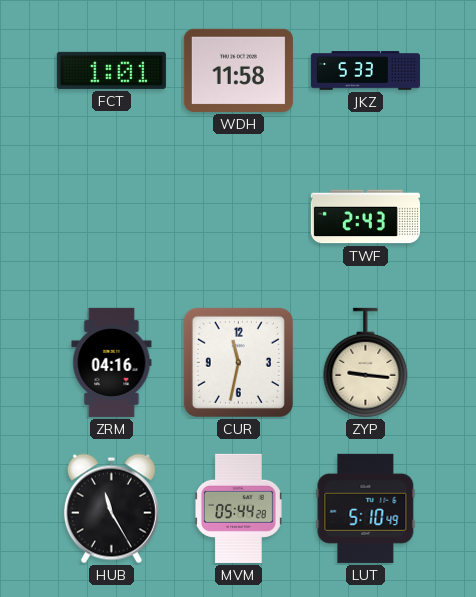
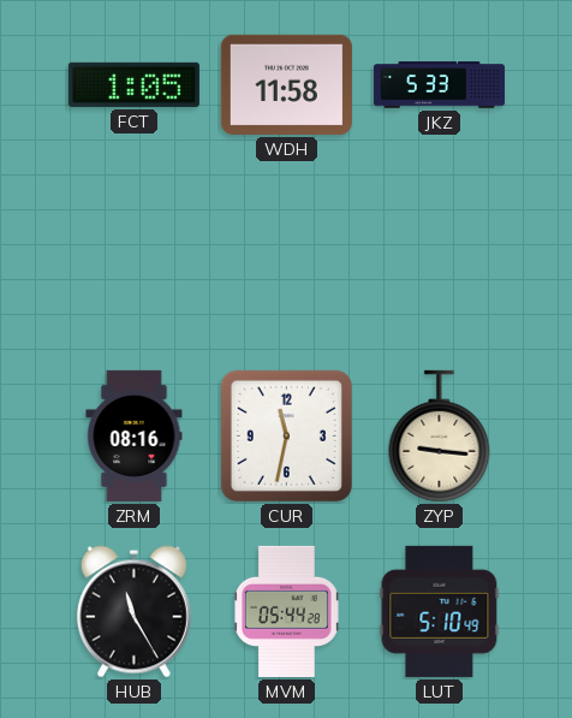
FCT: 1:01 -> 1:05 (133, 84)
TWF: 2:43 -> none (365, 217)
ZRM: 04:16 -> 08:16 (135, 435)
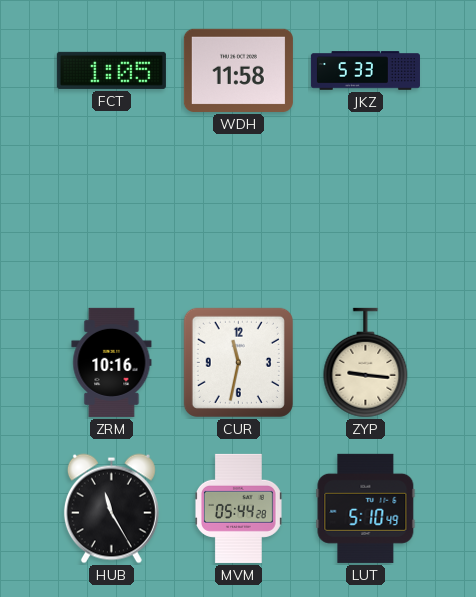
ZRM: 08:16 -> 10:16 (112, 362)
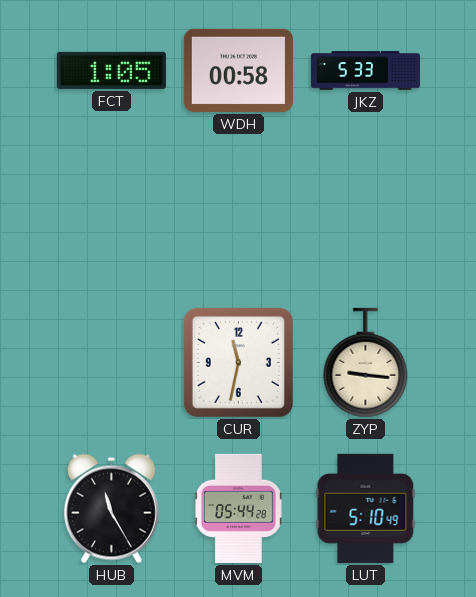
WDH: 11:58 -> 00:58 (238, 70)
ZRM: 10:16 -> none (112, 362)
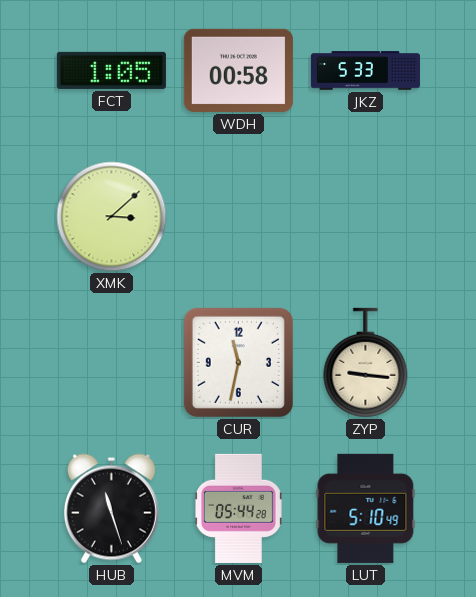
XMK: none -> 3:08 (112, 217)
HUB: 11:25 -> 11:27 (111, 509)
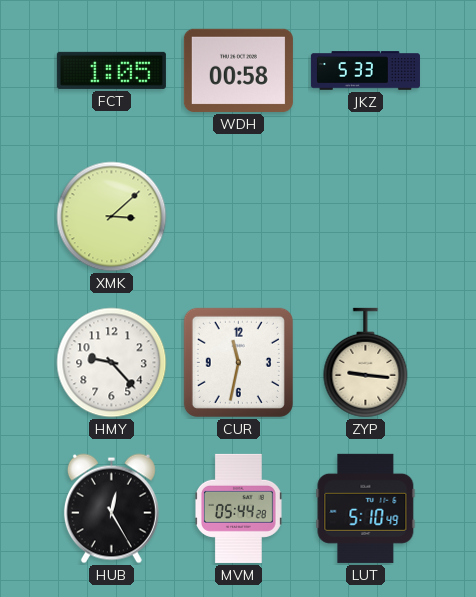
HMY: none -> 9:23 (112, 363)
HUB: 11:27 -> 12:25 (111, 509)
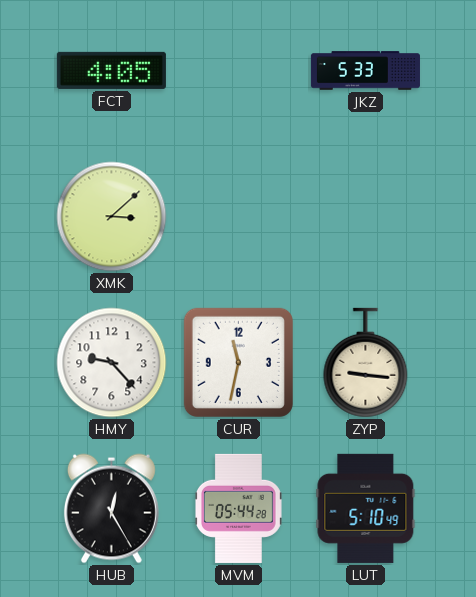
FCT: 1:05 -> 4:05 (111, 70)
WDH: 00:58 -> none (238, 70)
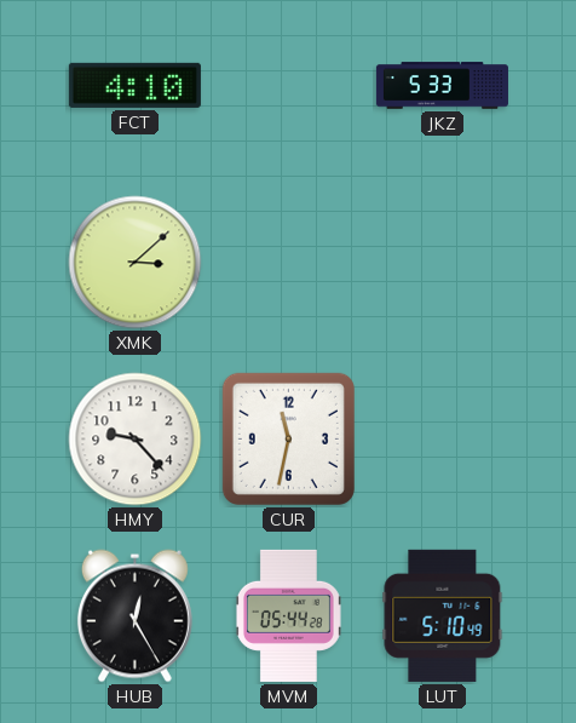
FCT: 4:05 -> 4:10 (134, 85)
ZYP: 9:16 -> none (366, 363)
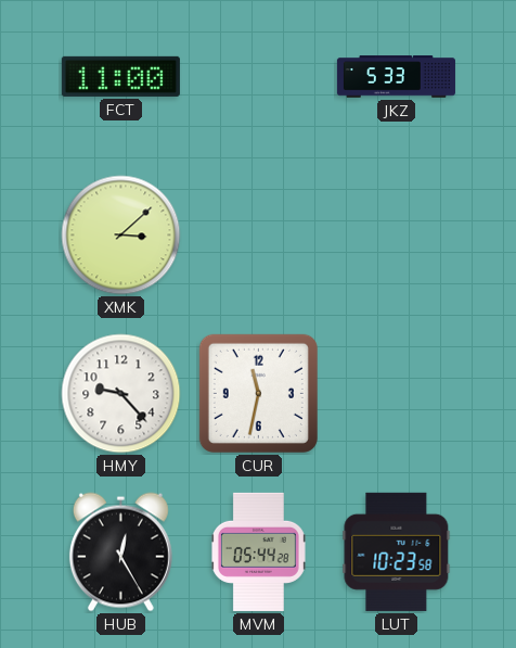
FCT: 4:10 -> 11:00 (120, 76)
LUT: 5:10 -> 10:23 (397, 551)
